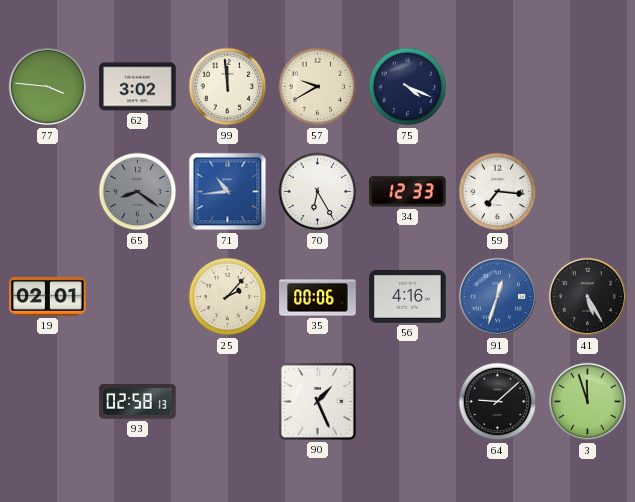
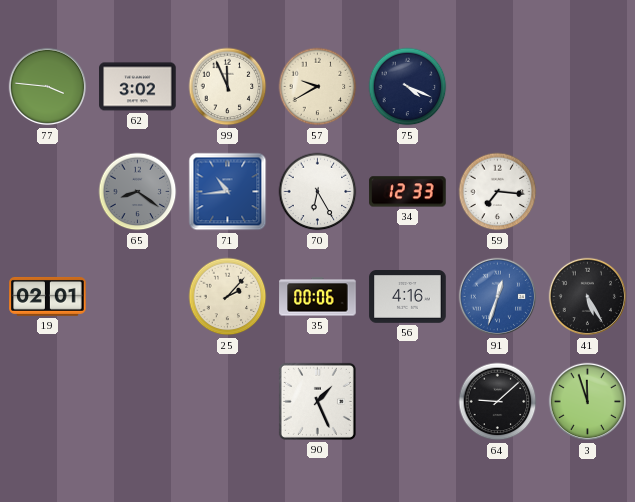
99: 11:59 -> 11:56 (228, 87)
93: 02:58 -> none (138, 402)
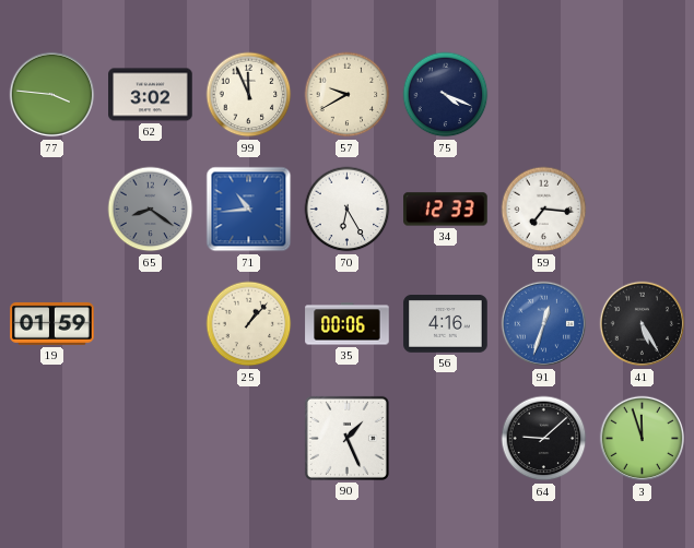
19: 02:01 -> 01:59 (52, 323)
25: 2:07 -> 1:07 (249, 324)
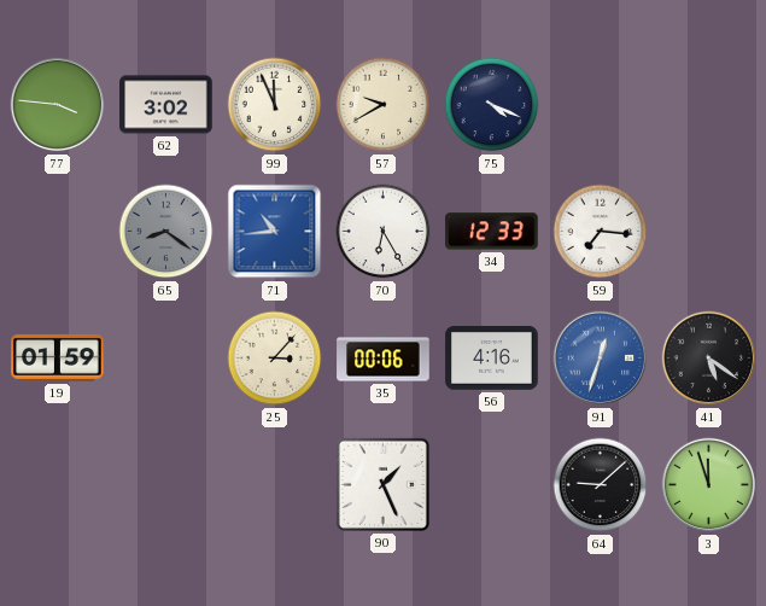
25: 1:07 -> 3:07 (275, 359)
41: 5:25 -> 5:21 (709, 359)
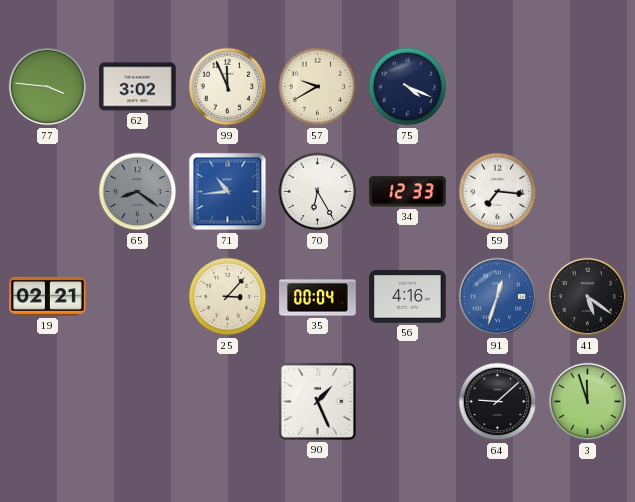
19: 01:59 -> 02:21 (48, 296)
35: 00:06 -> 00:04 (318, 297)
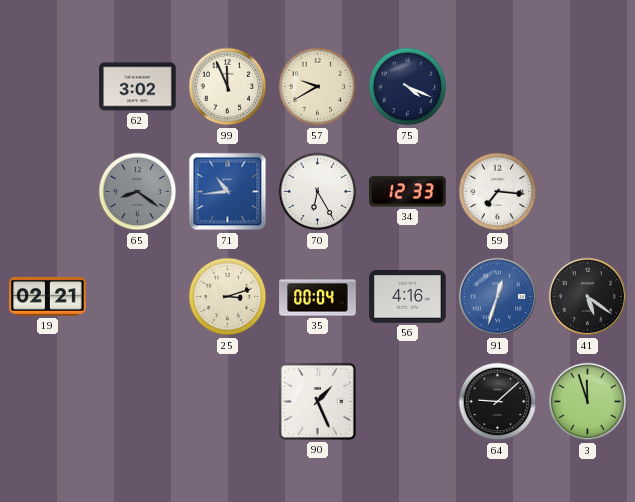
77: 3:46 -> none (48, 87)
25: 3:07 -> 3:12 (228, 297)
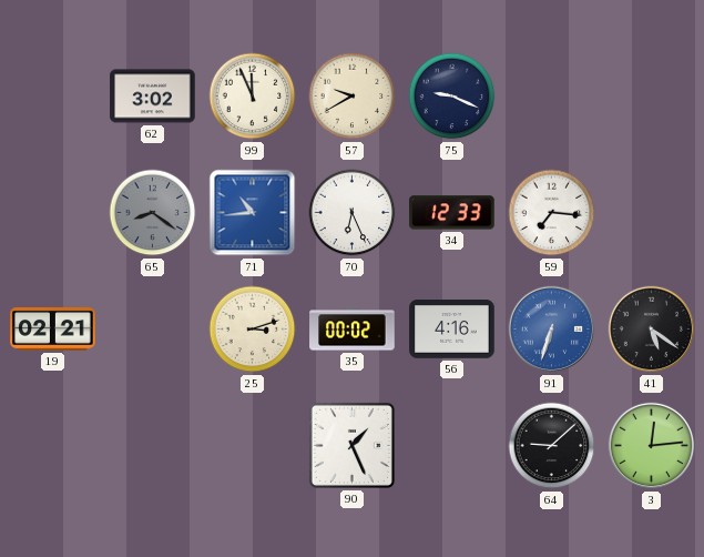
75: 4:19 -> 9:19 (452, 97)
70: 6:25 -> 6:26 (353, 213)
35: 00:04 -> 00:02 (353, 330)
91: 12:33 -> 6:33 (552, 330)
3: 11:57 -> 12:14 (652, 446)
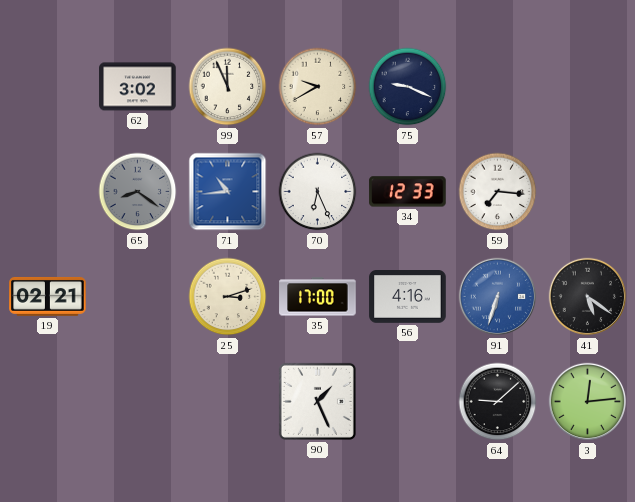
35: 00:02 -> 17:00 (318, 297)
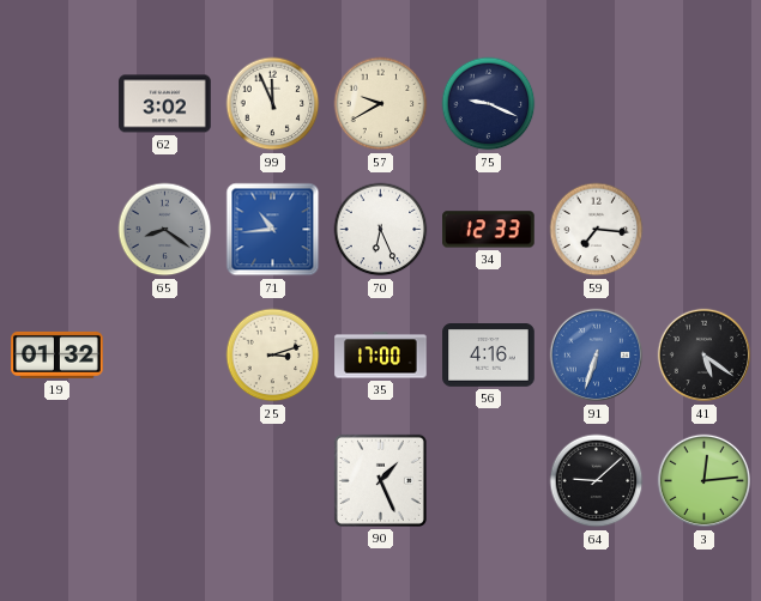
19: 02:21 -> 01:32 (58, 354)
